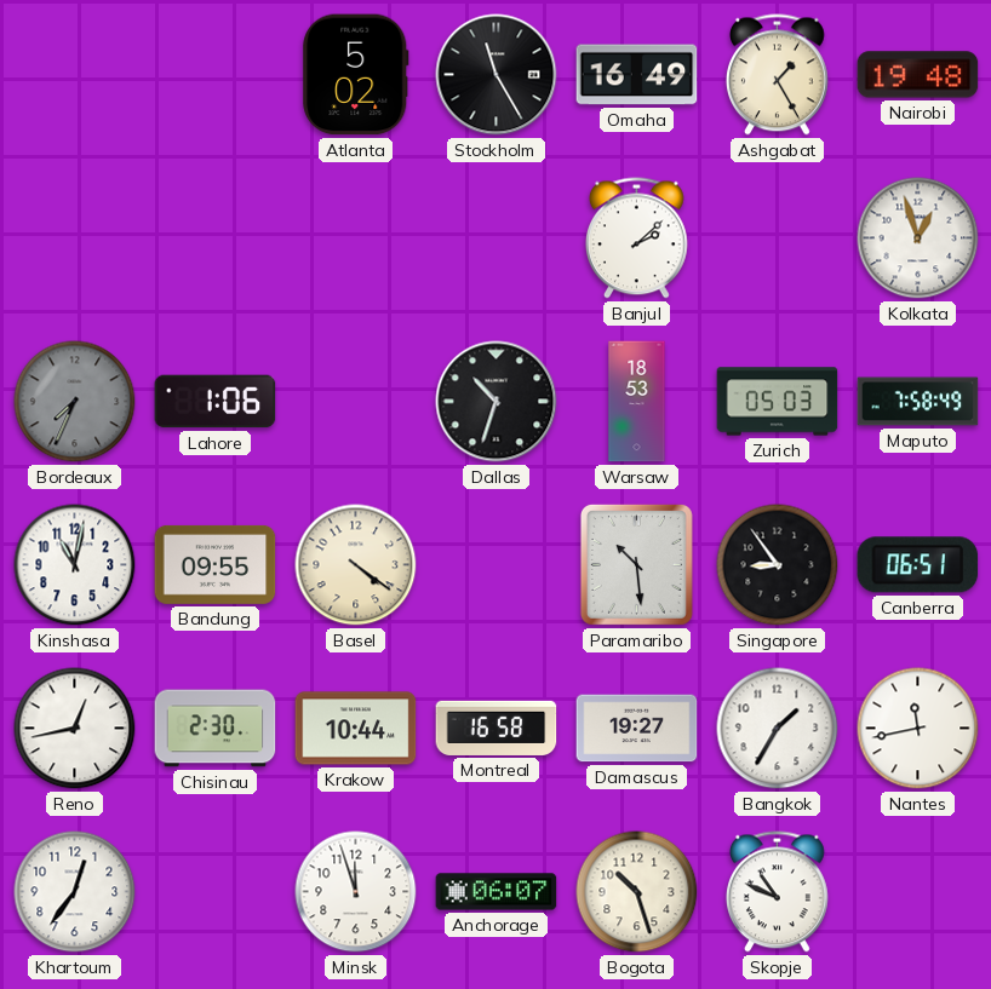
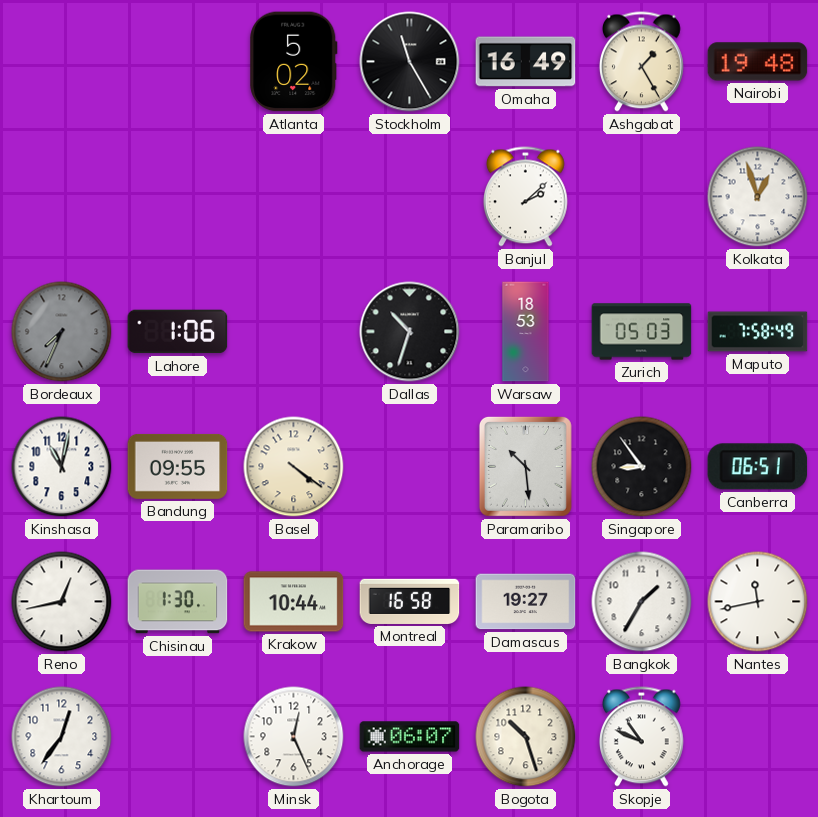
Chisinau: 2:30 -> 1:30 (178, 602)
Minsk: 11:57 -> 12:26 (294, 737)
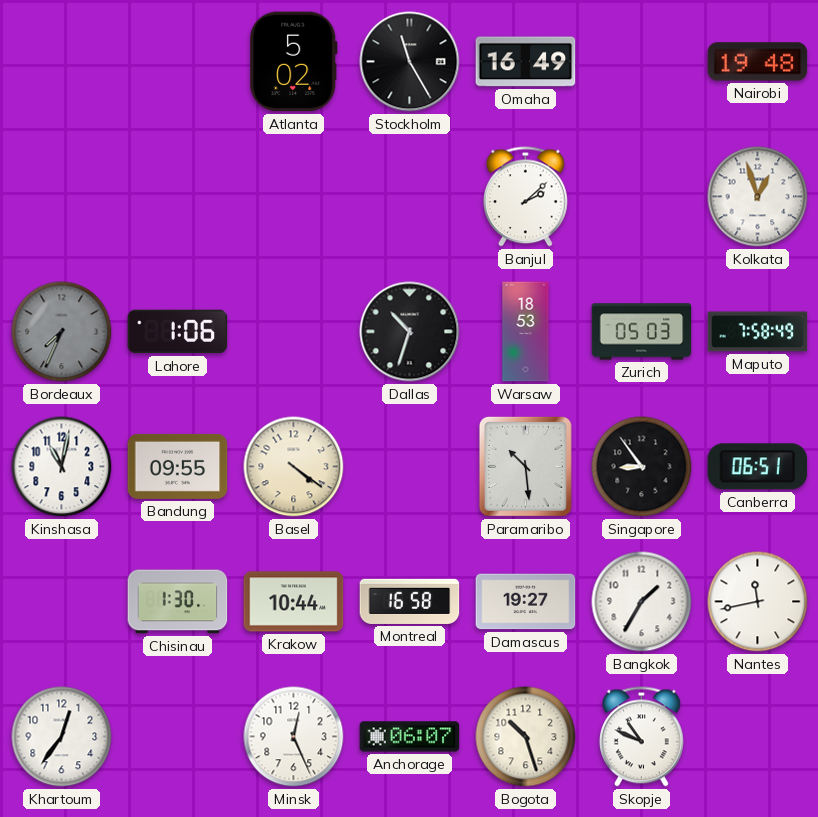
Ashgabat: 1:25 -> none (641, 62)
Reno: 12:43 -> none (62, 602)
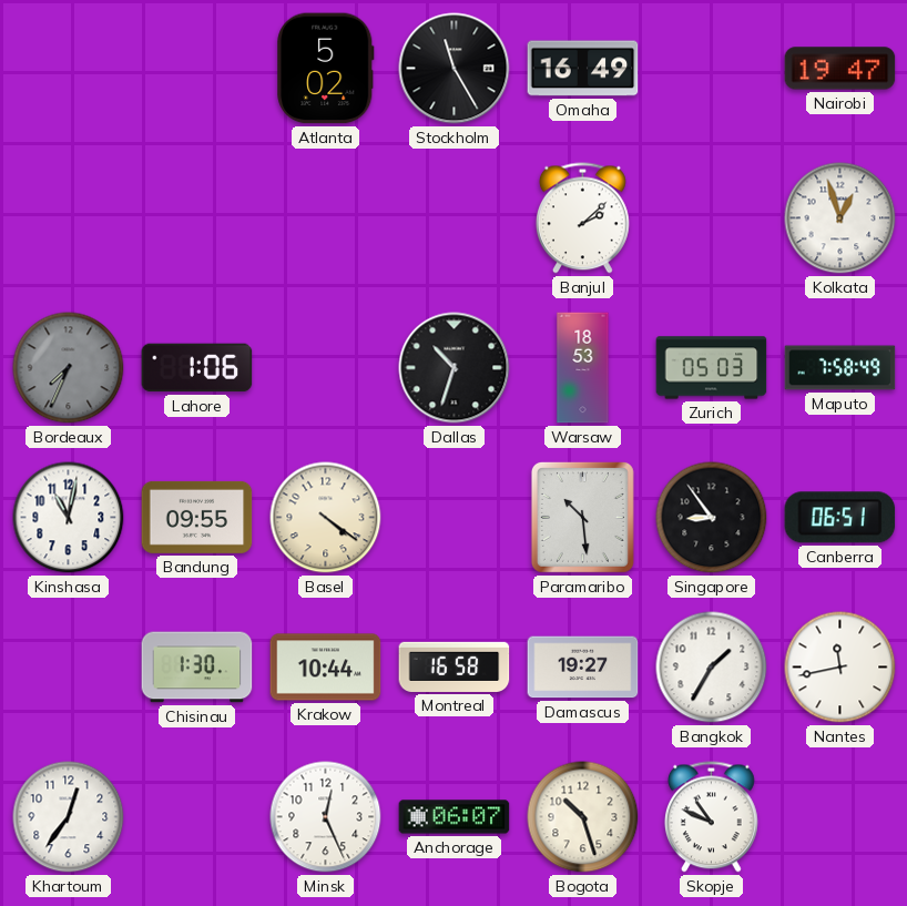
Nairobi: 19:48 -> 19:47 (840, 69)
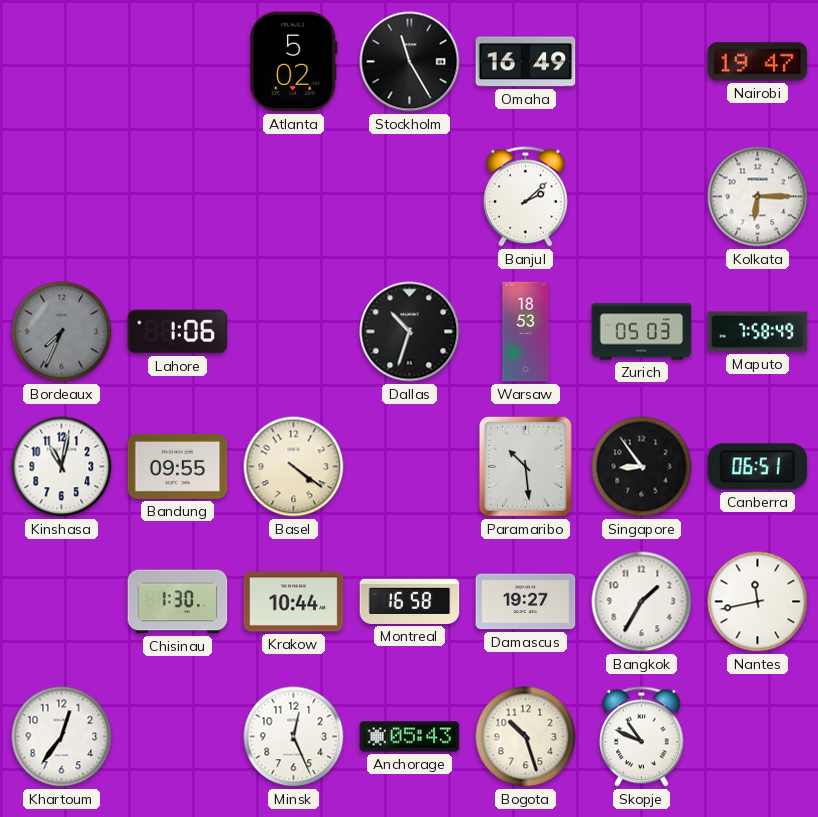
Kolkata: 12:57 -> 6:15 (758, 197)
Anchorage: 06:07 -> 05:43 (410, 737)
